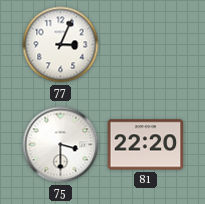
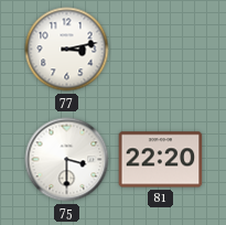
77: 3:04 -> 3:13 (67, 50)
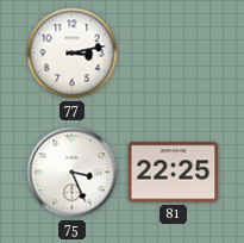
75: 3:30 -> 3:26 (73, 173)
81: 22:20 -> 22:25 (174, 173)
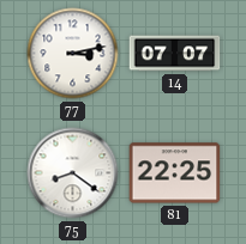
14: none -> 07:07 (175, 54)
75: 3:26 -> 8:21 (73, 173)
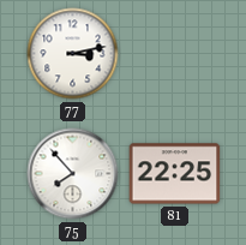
14: 07:07 -> none (175, 54)
75: 8:21 -> 7:53 (73, 174)
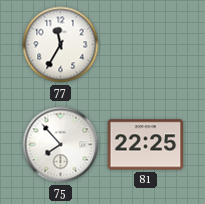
77: 3:13 -> 11:35 (61, 45)
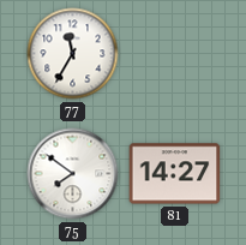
75: 7:53 -> 7:51 (73, 174)
81: 22:25 -> 14:27 (175, 174)
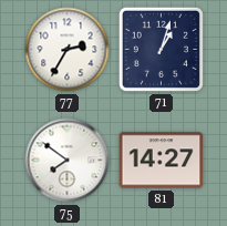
77: 11:35 -> 2:35 (68, 50)
71: none -> 1:03 (161, 49)
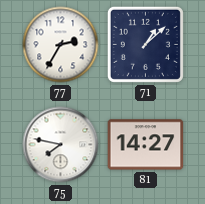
71: 1:03 -> 1:08 (145, 44)
75: 7:51 -> 7:47 (61, 145)
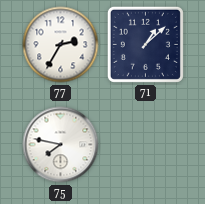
81: 14:27 -> none (146, 145)
